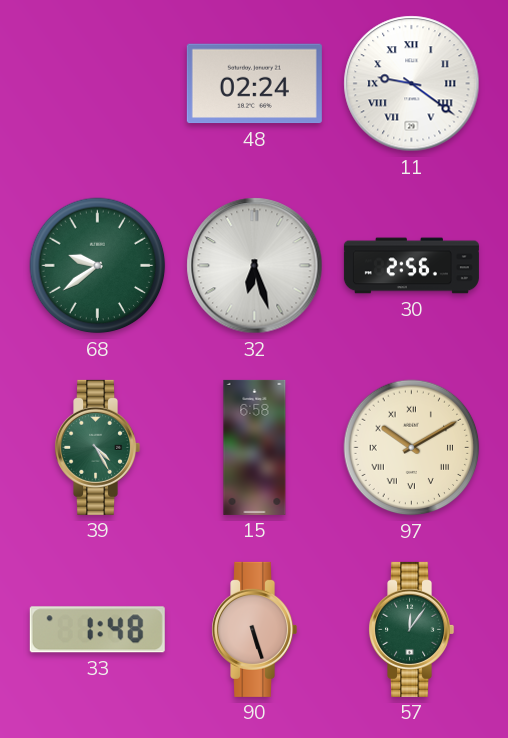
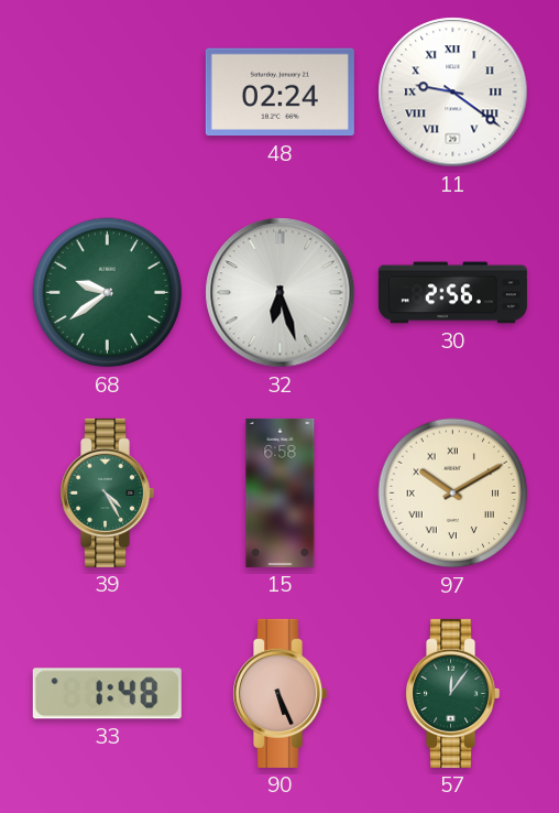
90: 5:27 -> 5:26 (281, 693)
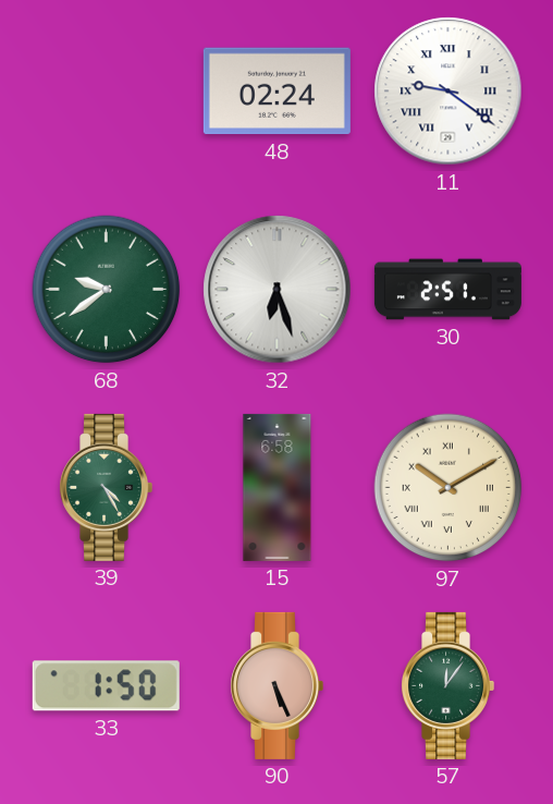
30: 2:56 -> 2:51 (447, 290)
33: 1:48 -> 1:50 (106, 686)
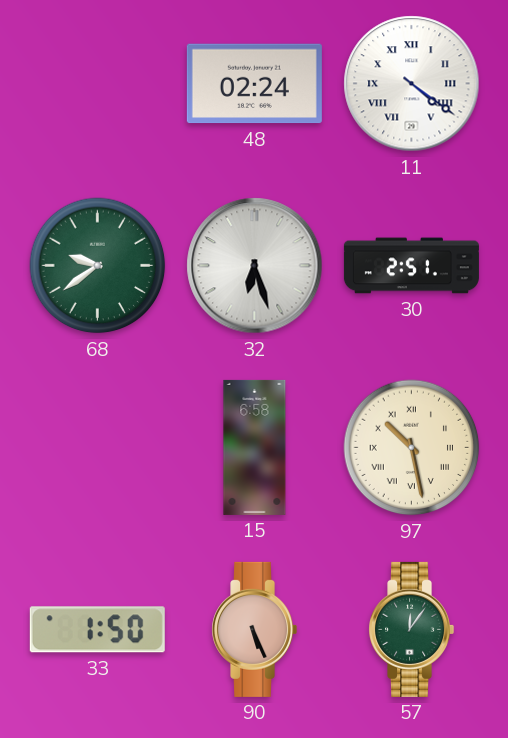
11: 9:21 -> 4:21 (412, 84)
39: 4:25 -> none (107, 487)
97: 10:10 -> 10:28 (412, 448)
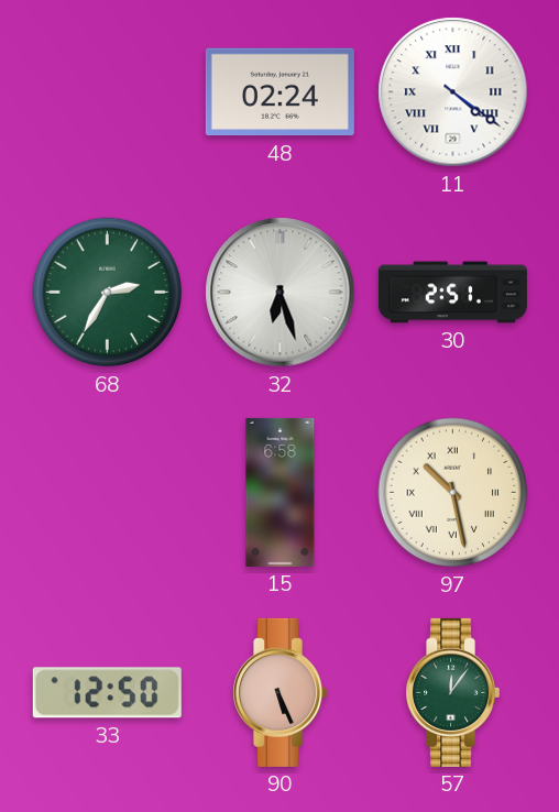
68: 9:39 -> 2:35 (108, 293)
33: 1:50 -> 12:50 (107, 693)
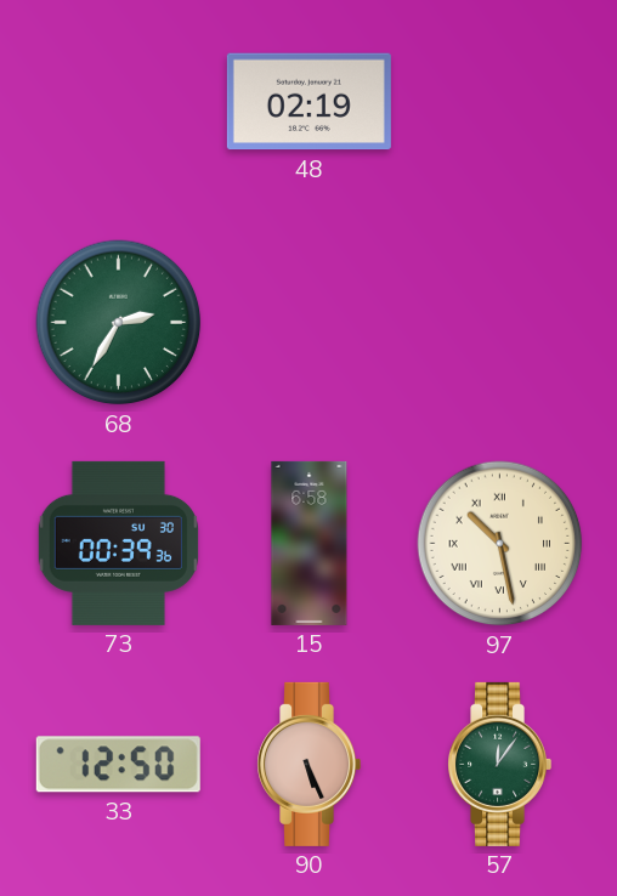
48: 02:24 -> 02:19 (308, 102)
11: 4:21 -> none (453, 92)
32: 6:27 -> none (281, 293)
30: 2:51 -> none (452, 293)
73: none -> 00:39 (118, 543)
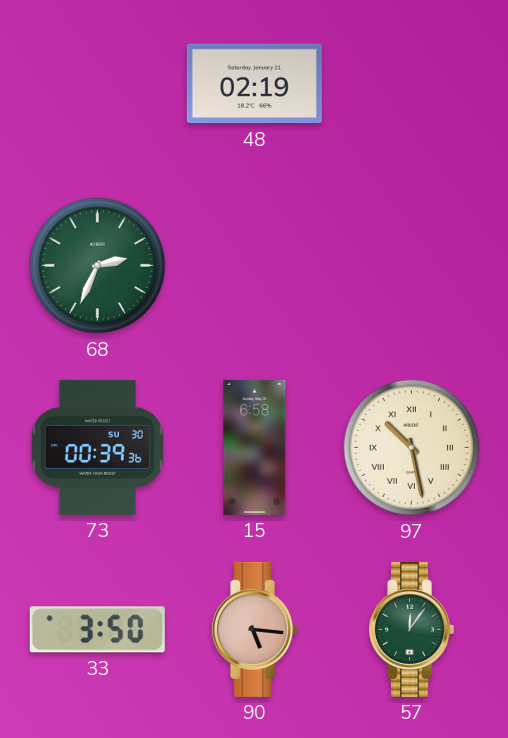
68: 2:35 -> 2:34 (98, 266)
33: 12:50 -> 3:50 (97, 630)
90: 5:26 -> 5:16 (255, 629)
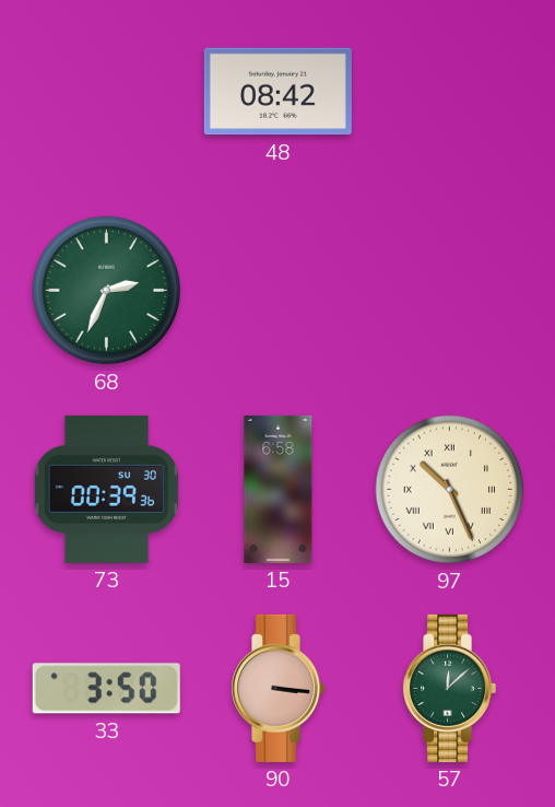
48: 02:19 -> 08:42 (277, 92)
97: 10:28 -> 10:26 (450, 490)
90: 5:16 -> 3:16 (279, 688)
57: 12:06 -> 12:08 (450, 688)
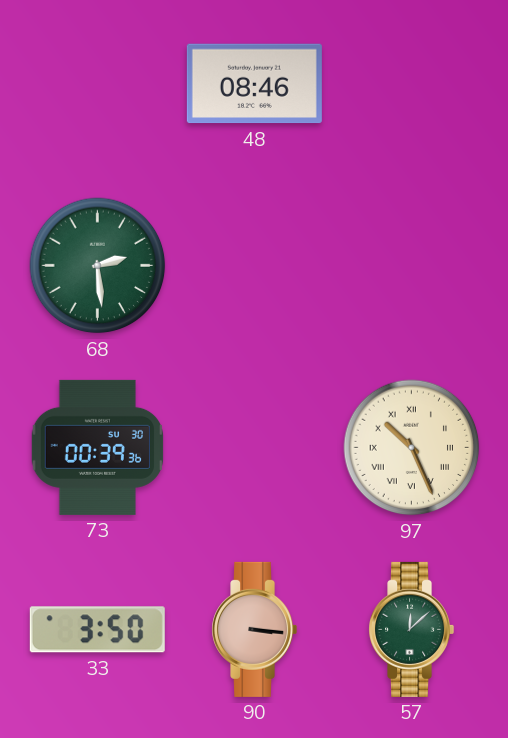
48: 08:42 -> 08:46 (254, 84)
68: 2:34 -> 2:29 (98, 266)
15: 6:58 -> none (279, 489)
